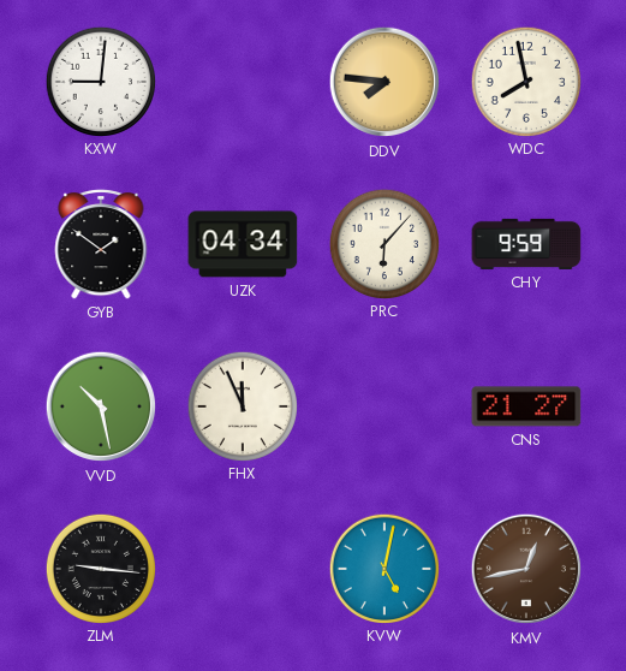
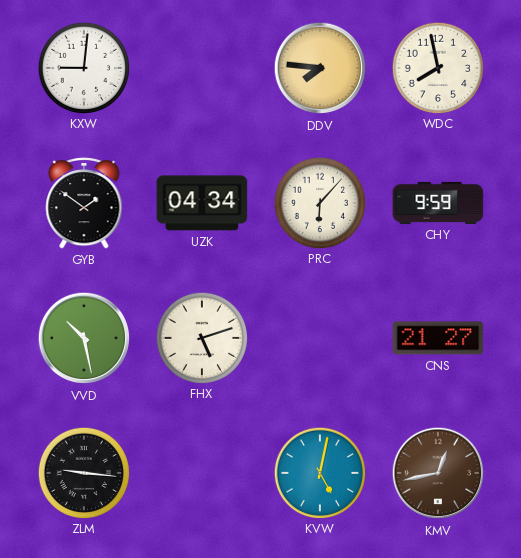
FHX: 11:56 -> 5:12 (201, 337)
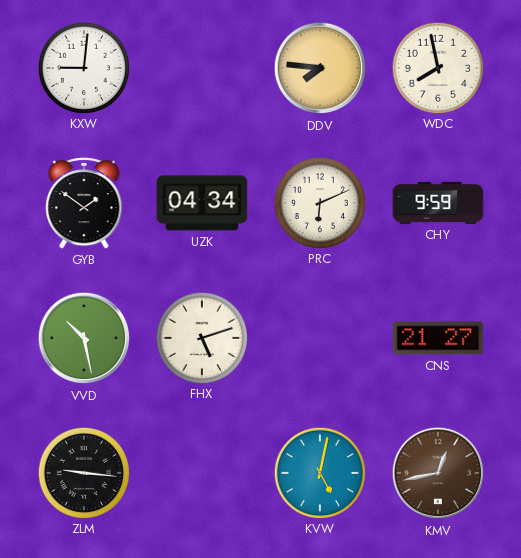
PRC: 6:07 -> 6:11 (319, 202)
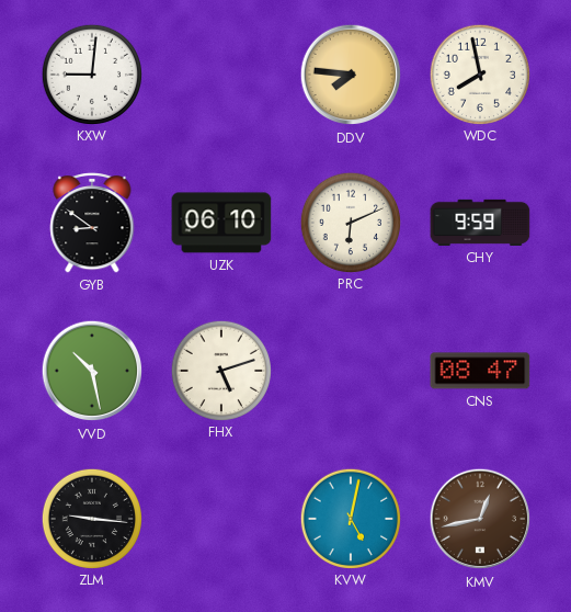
GYB: 1:51 -> 8:51 (92, 224)
UZK: 04:34 -> 06:10 (221, 223)
CNS: 21:27 -> 08:47 (480, 371)
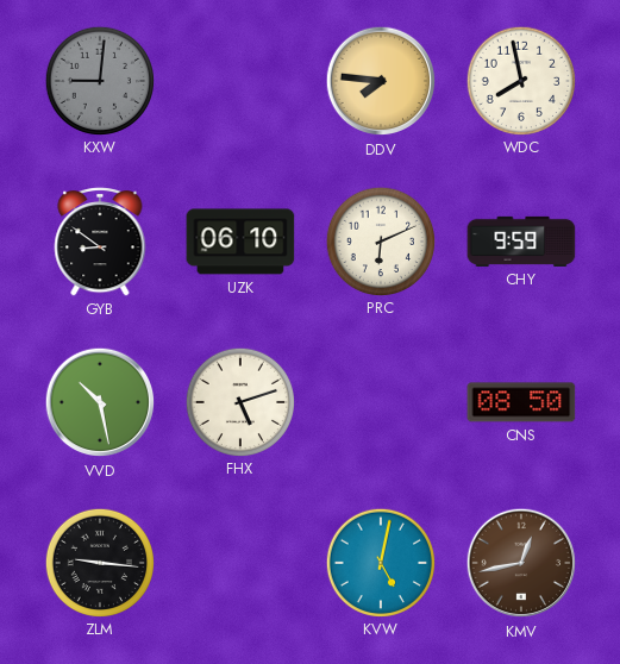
KXW dial: white -> grey (99, 80)
CNS: 08:47 -> 08:50 (521, 402)
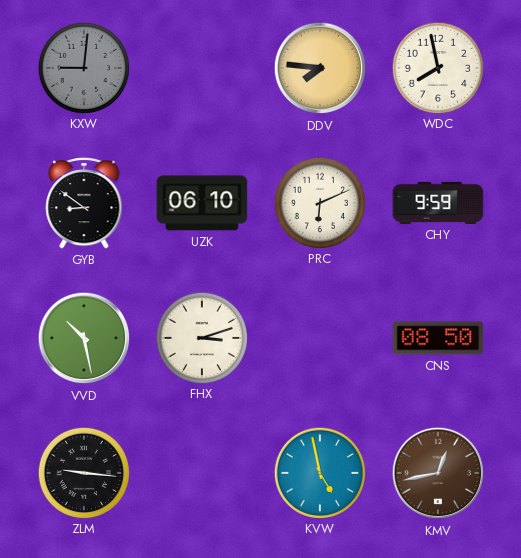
FHX: 5:12 -> 3:12 (201, 337)
KVW: 5:02 -> 4:58 (319, 472)
